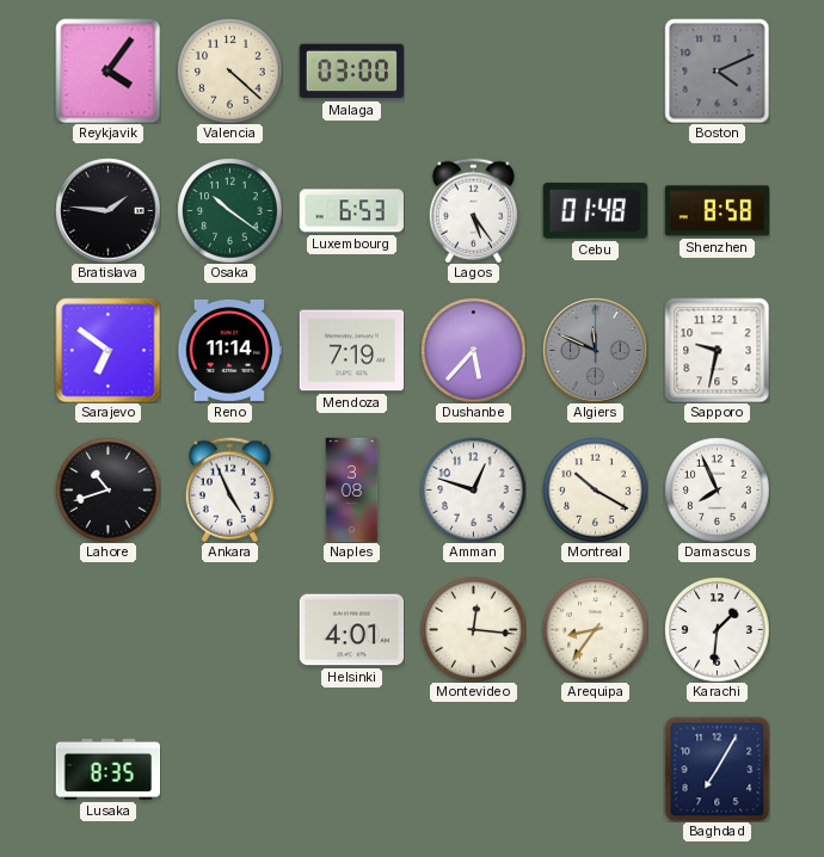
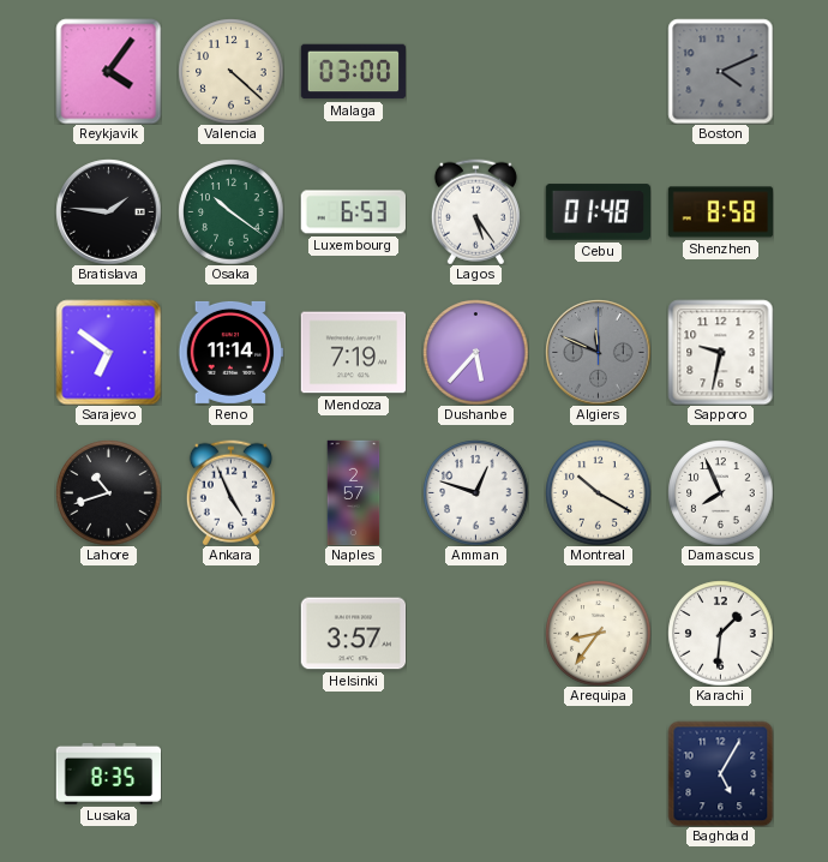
Naples: 3:08 -> 2:57 (354, 492)
Helsinki: 4:01 -> 3:57 (353, 634)
Montevideo: 12:16 -> none (473, 629)
Baghdad: 7:05 -> 5:05 (720, 773)
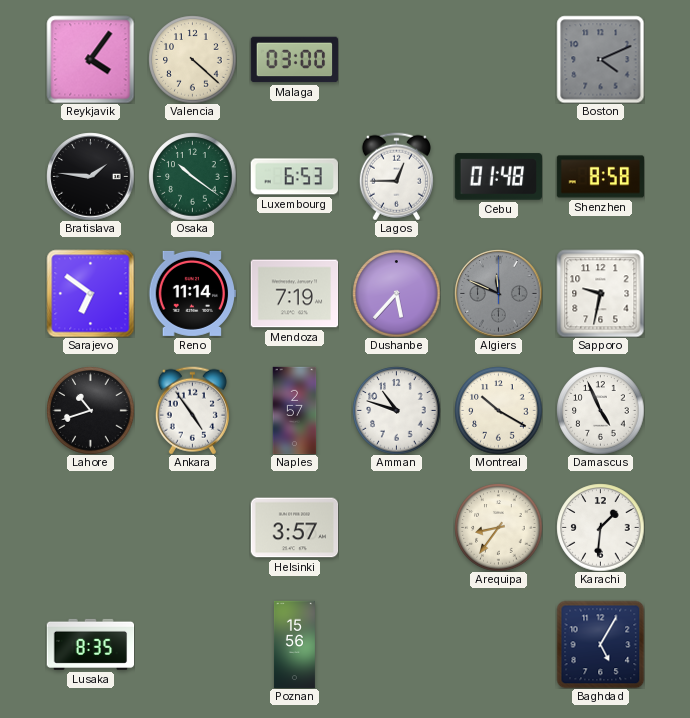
Lagos: 5:24 -> 12:45 (396, 176)
Ankara: 4:56 -> 4:54 (192, 410)
Amman: 12:48 -> 10:48 (396, 410)
Damascus: 7:56 -> 4:56 (600, 410)
Poznan: none -> 15:56 (294, 644)
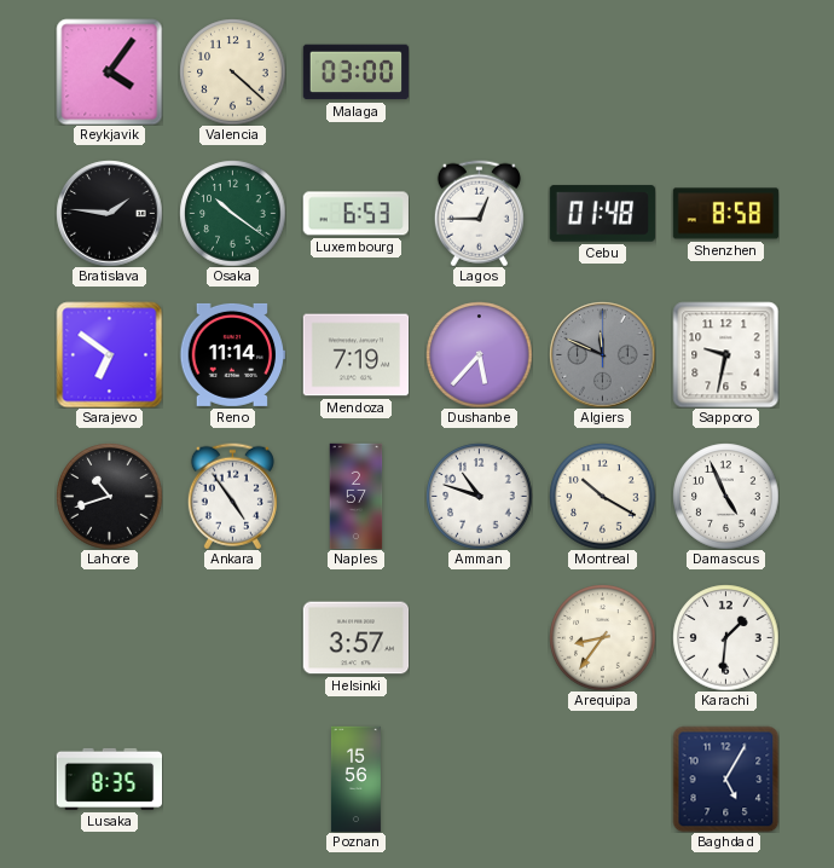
Boston: 4:11 -> none (600, 59)
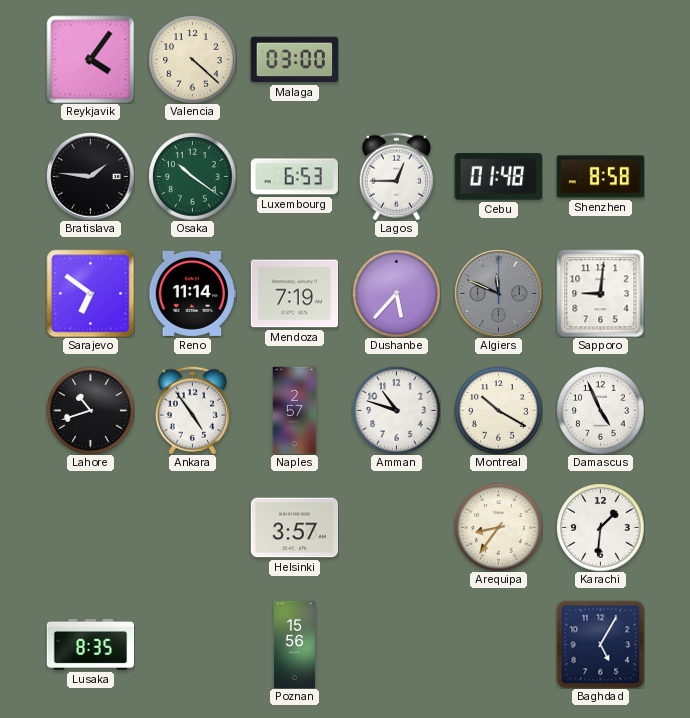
Sapporo: 9:32 -> 9:01 (600, 293)
